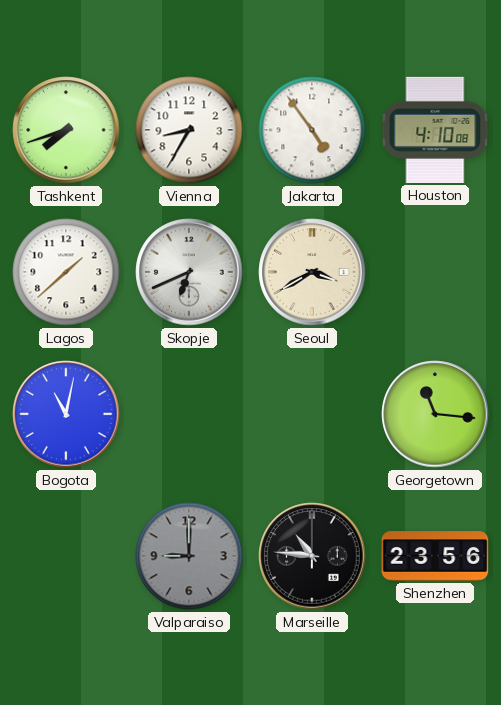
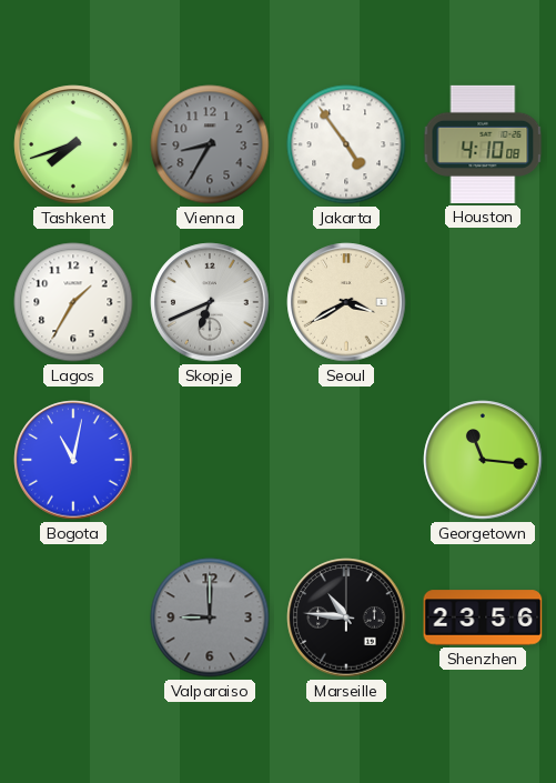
Vienna dial: white -> grey (210, 144)
Lagos: 1:38 -> 1:35 (73, 302)
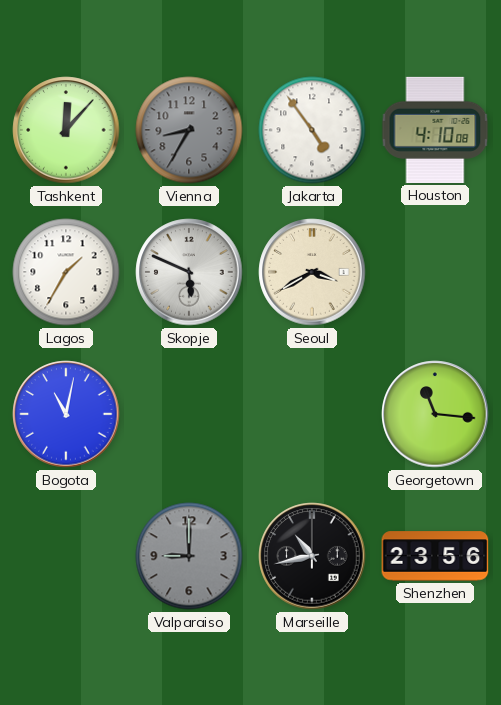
Tashkent: 7:42 -> 12:07 (66, 130)
Skopje: 6:41 -> 5:49 (189, 272)
Marseille: 10:46 -> 10:43 (312, 556)
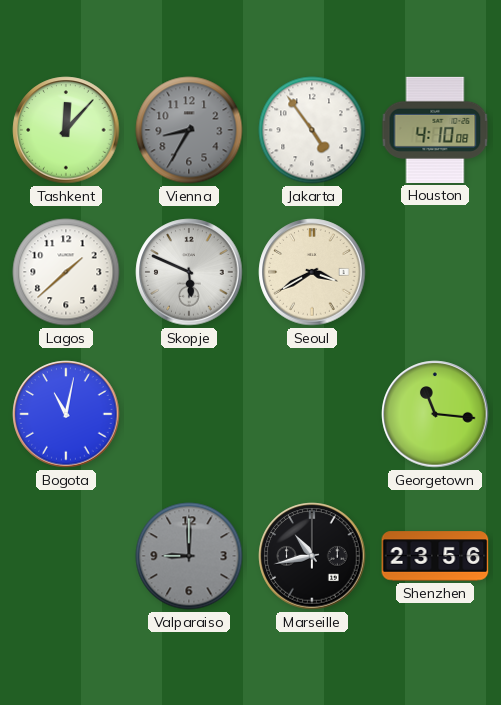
Lagos: 1:35 -> 1:38 (66, 272)
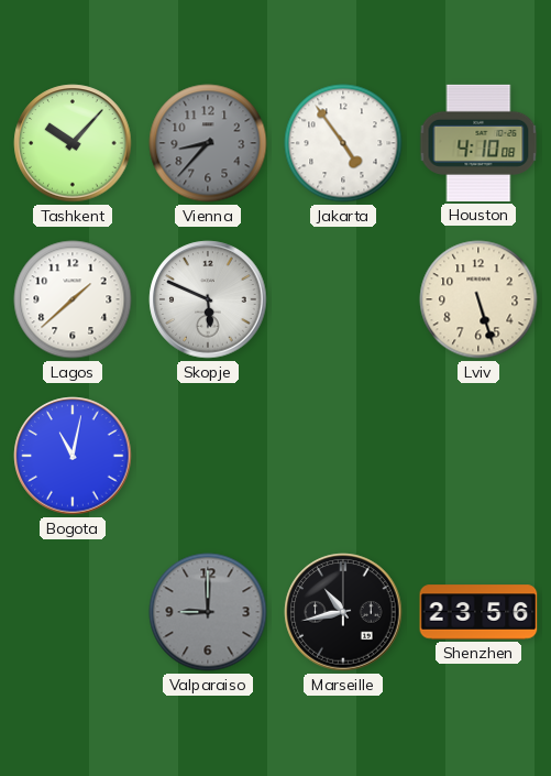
Tashkent: 12:07 -> 10:07 (73, 143)
Vienna: 8:35 -> 8:37 (208, 143)
Seoul: 3:40 -> none (312, 272)
Lviv: none -> 5:27 (478, 299)
Georgetown: 11:16 -> none (435, 414)
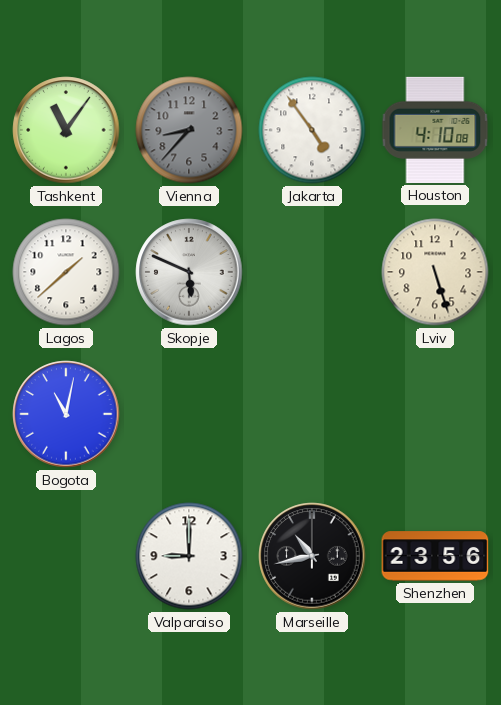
Tashkent: 10:07 -> 11:06 (66, 130)
Valparaiso dial: grey -> white (189, 556)
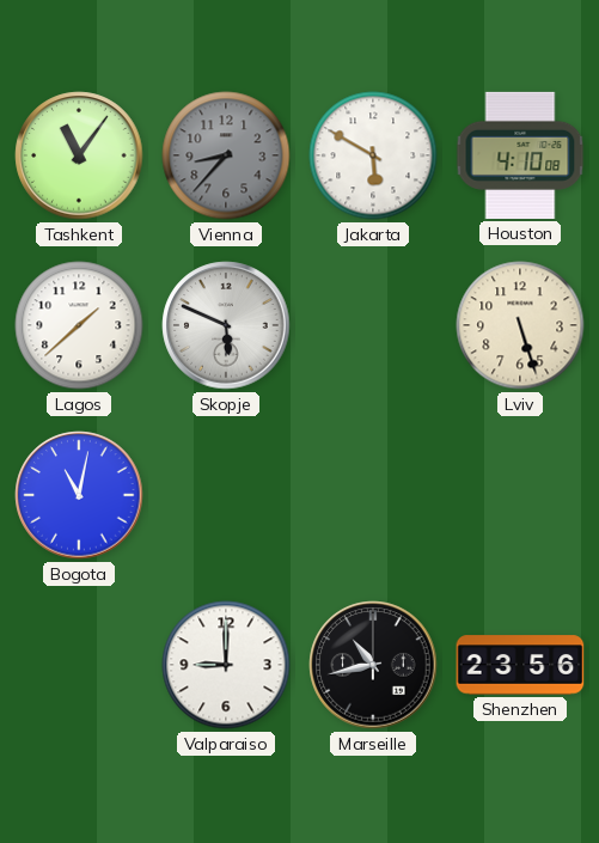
Jakarta: 4:54 -> 5:50 (373, 155)
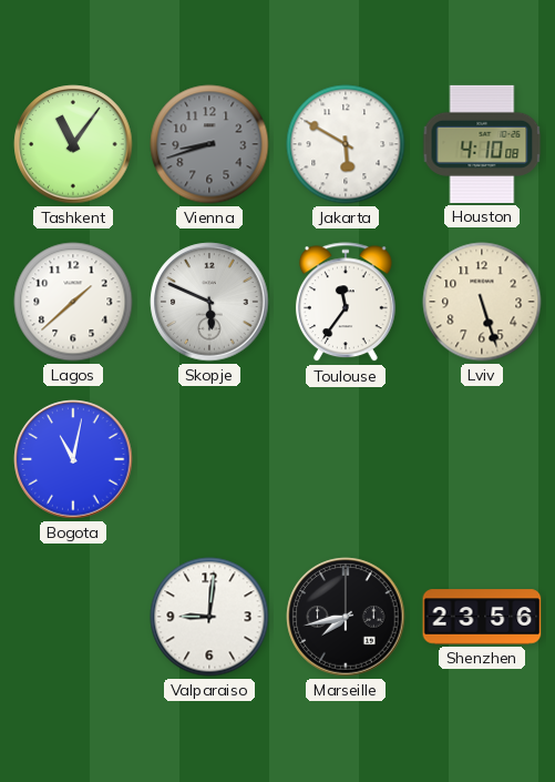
Vienna: 8:37 -> 8:42 (209, 144)
Toulouse: none -> 11:36 (346, 303)
Valparaiso: 9:00 -> 9:01 (209, 617)
Marseille: 10:43 -> 7:43 (346, 617)
